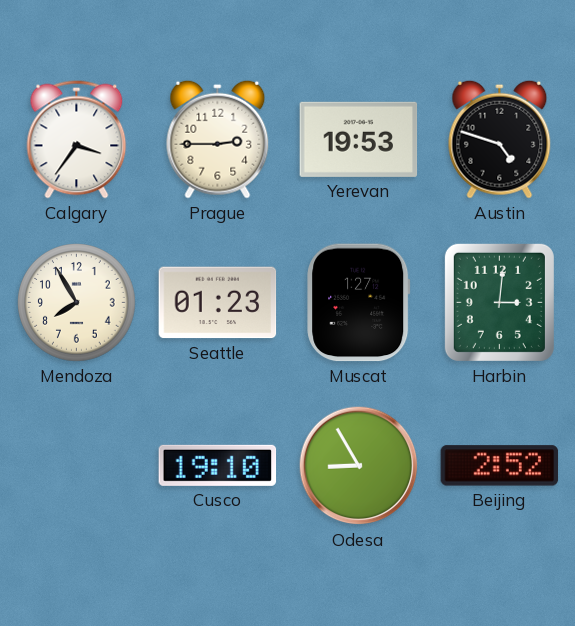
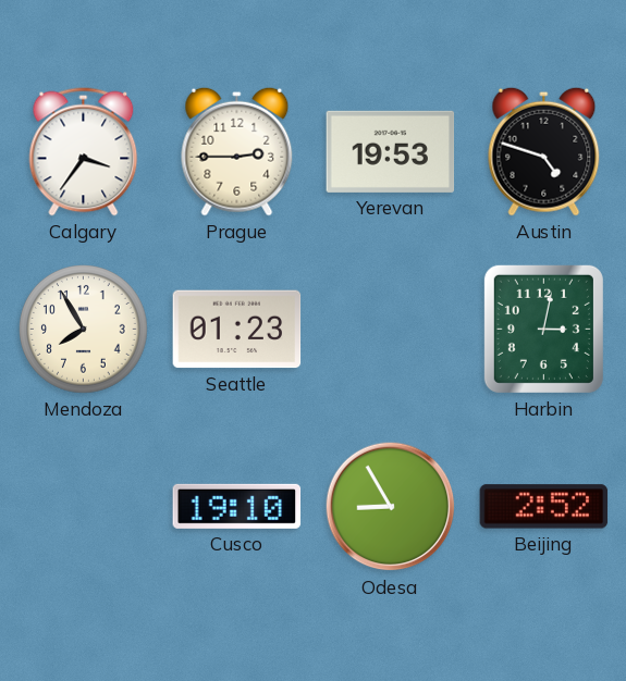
Muscat: 1:27 -> none (359, 303)
Harbin: 3:01 -> 3:02 (543, 329)
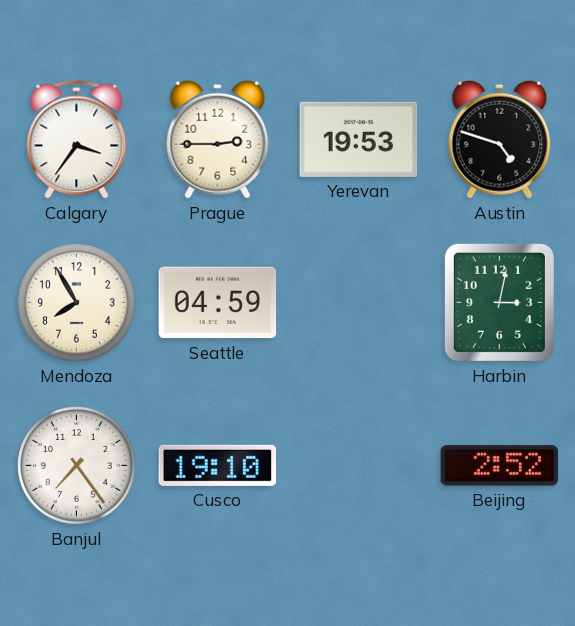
Seattle: 01:23 -> 04:59 (218, 303)
Banjul: none -> 7:24 (77, 466)
Odesa: 8:55 -> none (391, 507)
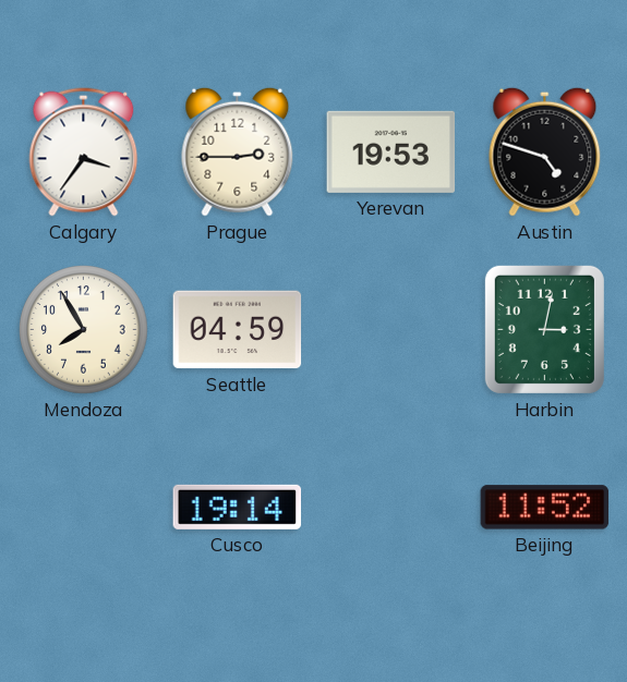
Banjul: 7:24 -> none (77, 466)
Cusco: 19:10 -> 19:14 (238, 507)
Beijing: 2:52 -> 11:52 (545, 508)
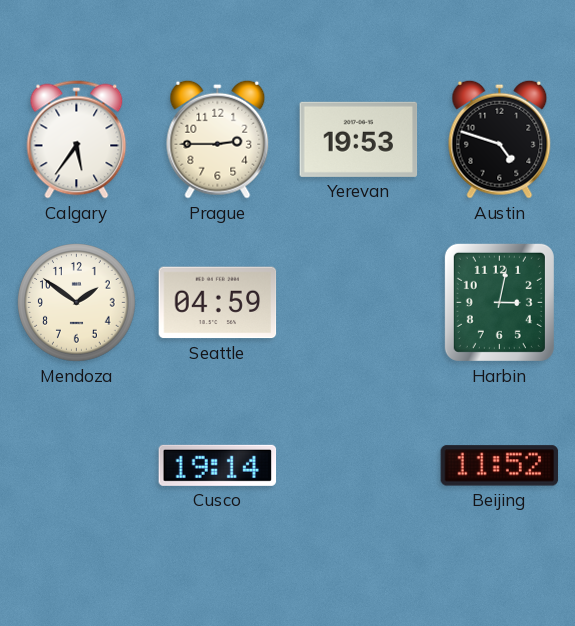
Calgary: 3:36 -> 5:36 (77, 140)
Mendoza: 7:55 -> 1:51 (77, 303)
